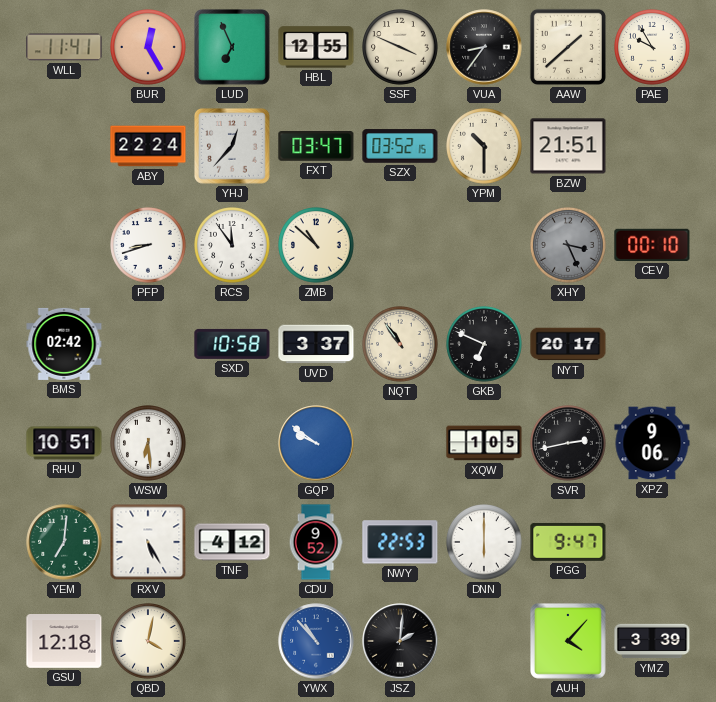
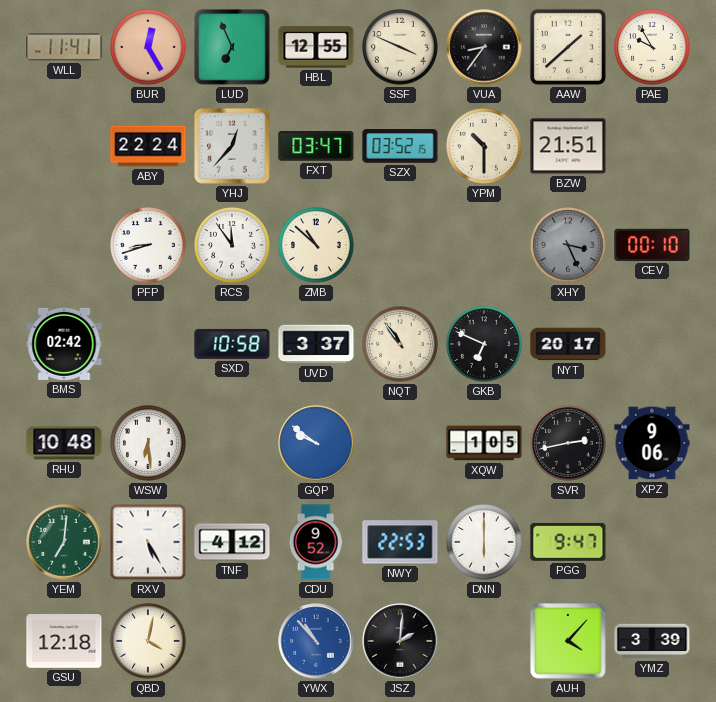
RHU: 10:51 -> 10:48 (64, 443)
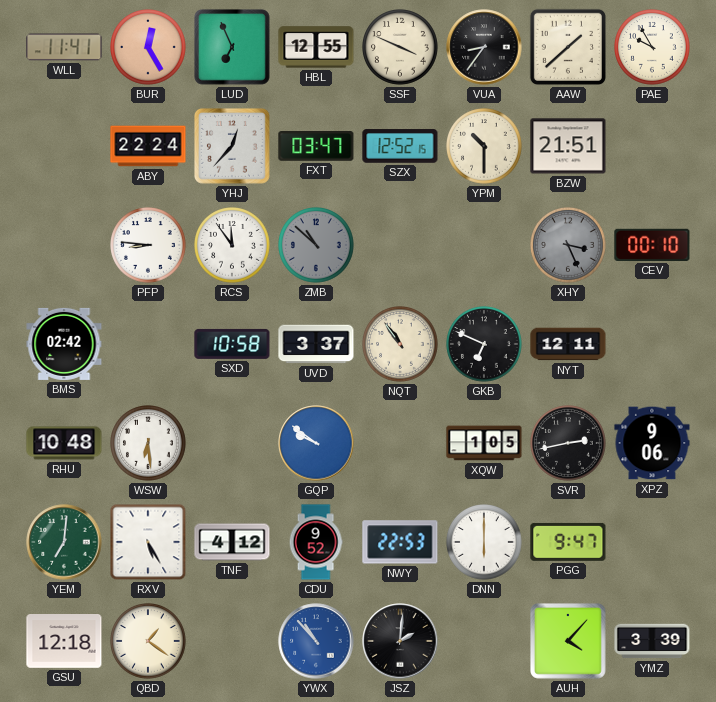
SZX: 03:52 -> 12:52 (400, 146)
PFP: 8:42 -> 8:46 (149, 246)
ZMB dial: cream -> grey (317, 246)
NYT: 20:17 -> 12:11 (568, 344)
QBD: 4:02 -> 1:21 (149, 642)
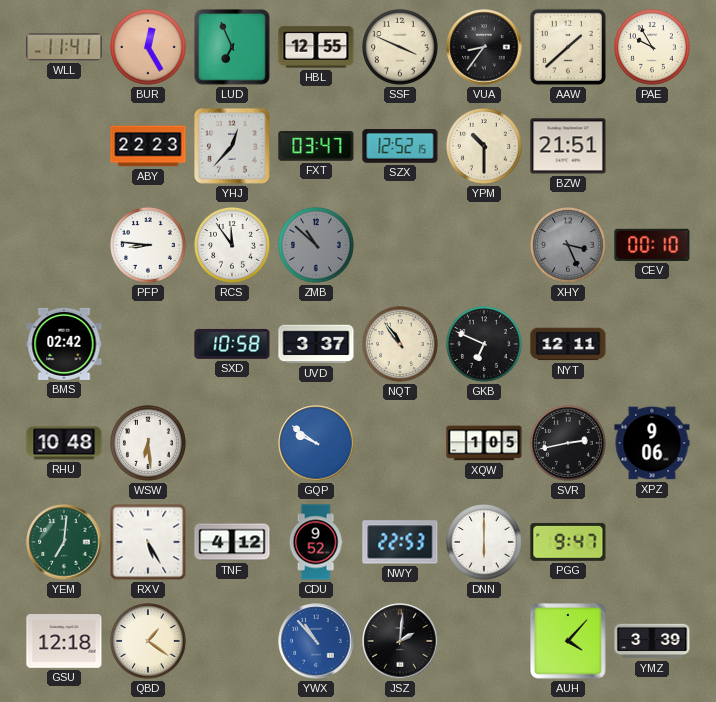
ABY: 22:24 -> 22:23 (148, 146)
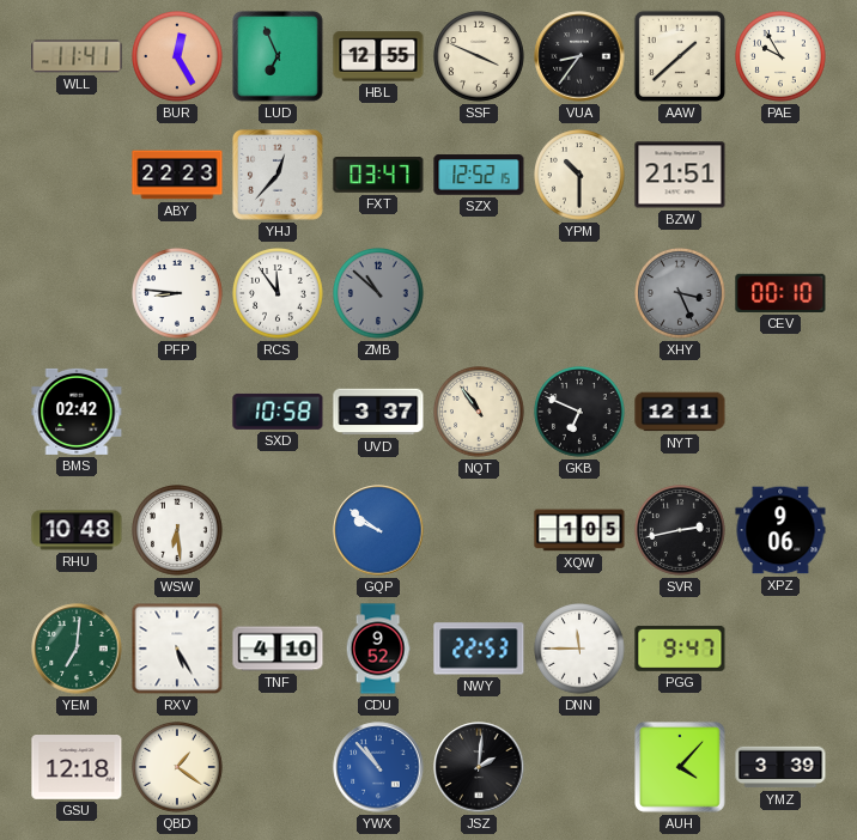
TNF: 4:12 -> 4:10 (278, 649)
DNN: 6:00 -> 11:45 (581, 650)
